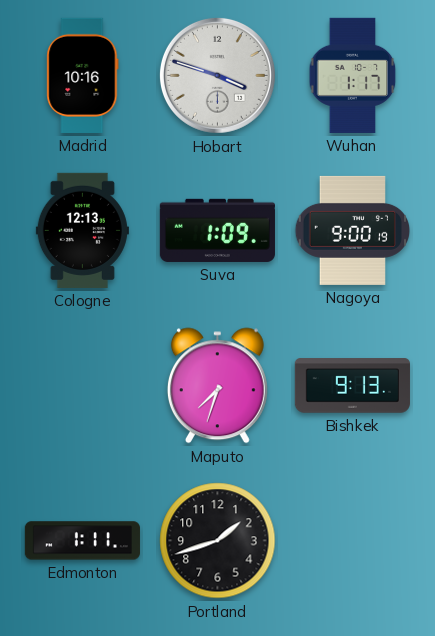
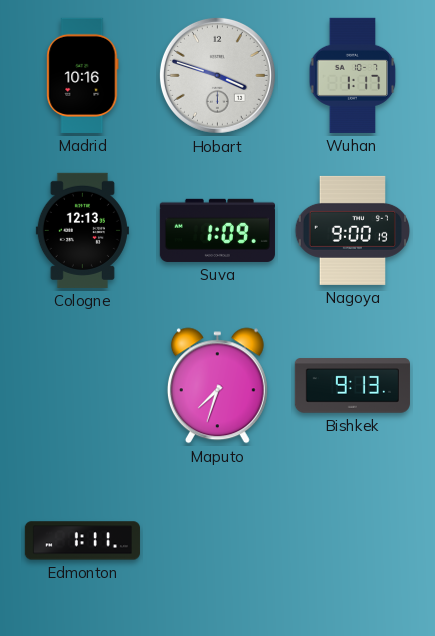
Portland: 1:42 -> none (218, 541)
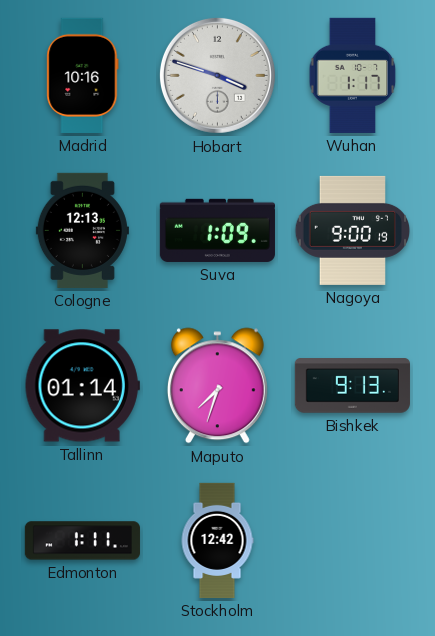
Tallinn: none -> 01:14 (82, 386)
Stockholm: none -> 12:42 (217, 540)
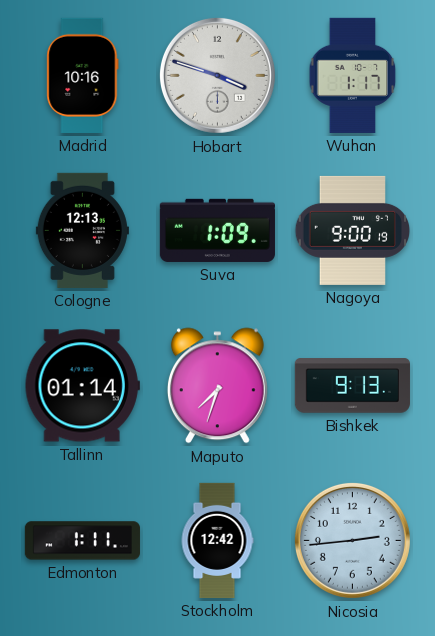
Nicosia: none -> 2:44 (352, 540)
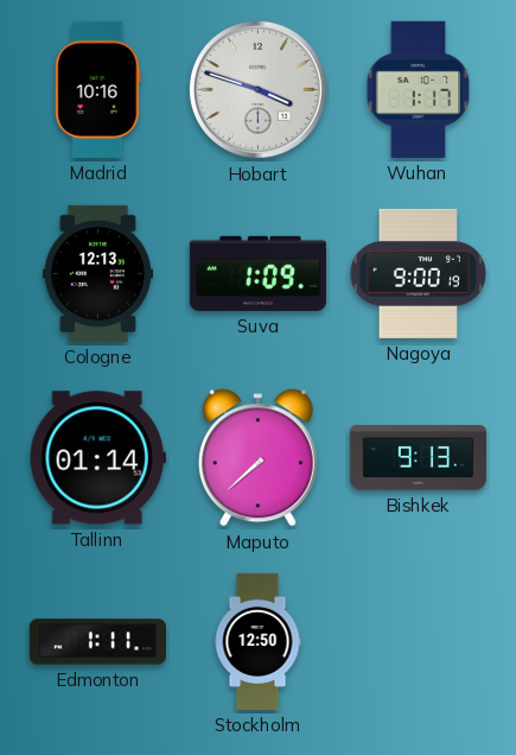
Maputo: 7:33 -> 7:38 (257, 458)
Stockholm: 12:42 -> 12:50 (257, 641)
Nicosia: 2:44 -> none (352, 540)
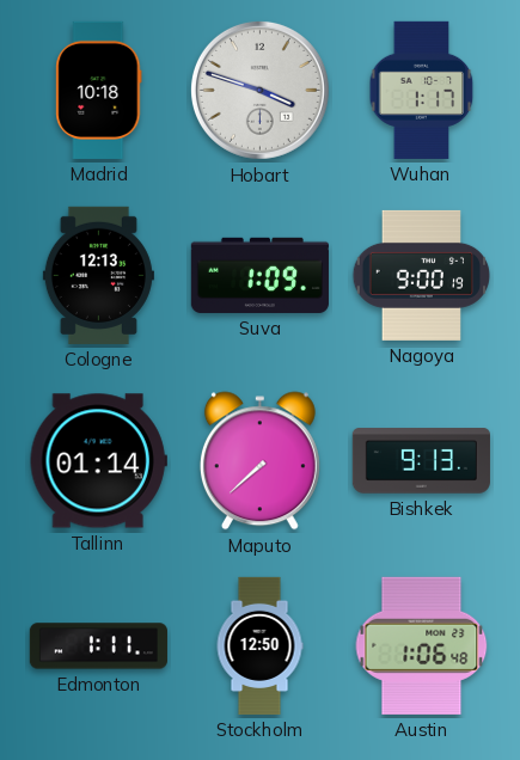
Madrid: 10:16 -> 10:18 (99, 90)
Austin: none -> 1:06 (422, 645)
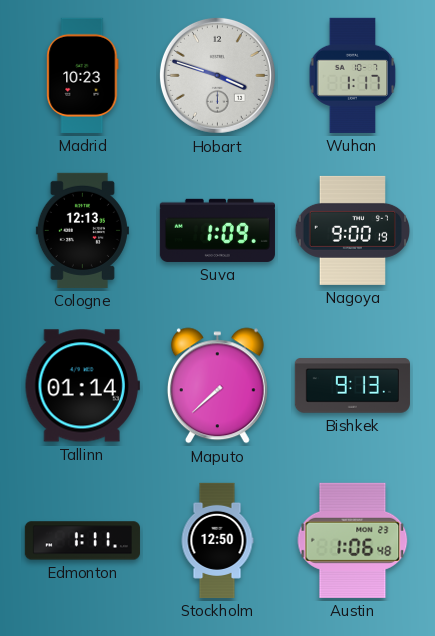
Madrid: 10:18 -> 10:23 (83, 75)
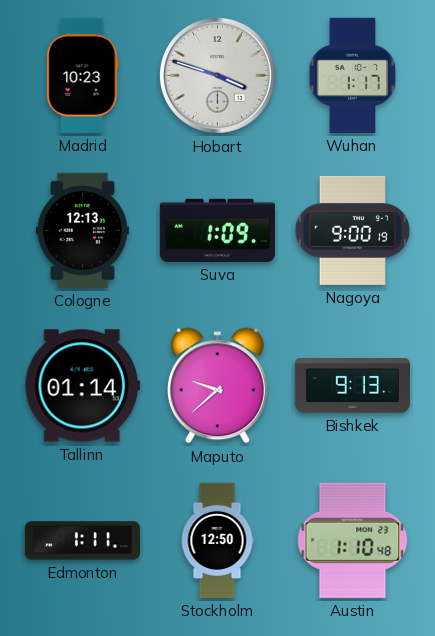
Maputo: 7:38 -> 9:38 (217, 386)
Austin: 1:06 -> 1:10 (353, 540)
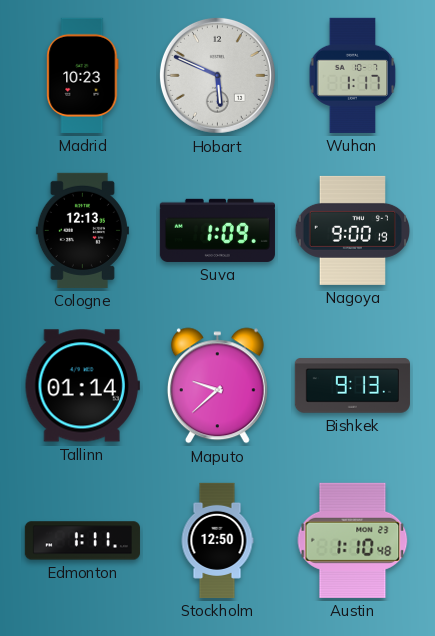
Hobart: 3:48 -> 5:49 (217, 75)
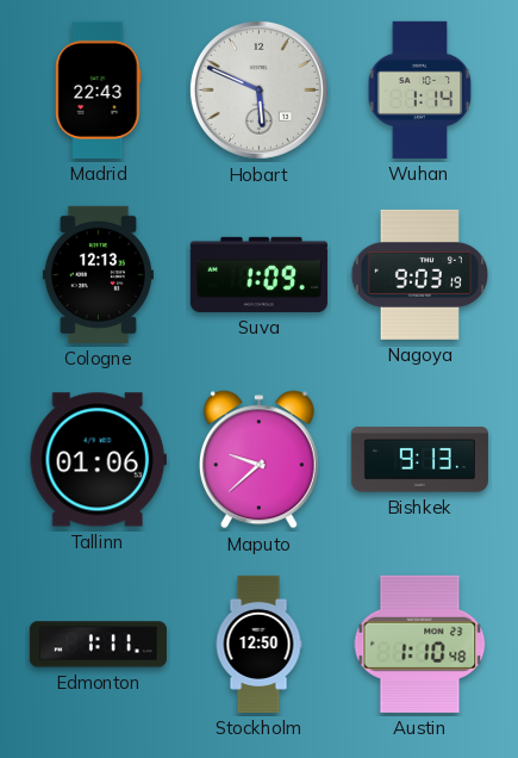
Madrid: 10:23 -> 22:43 (99, 89)
Wuhan: 1:17 -> 1:14 (420, 89)
Nagoya: 9:00 -> 9:03 (420, 274)
Tallinn: 01:14 -> 01:06 (98, 460)
